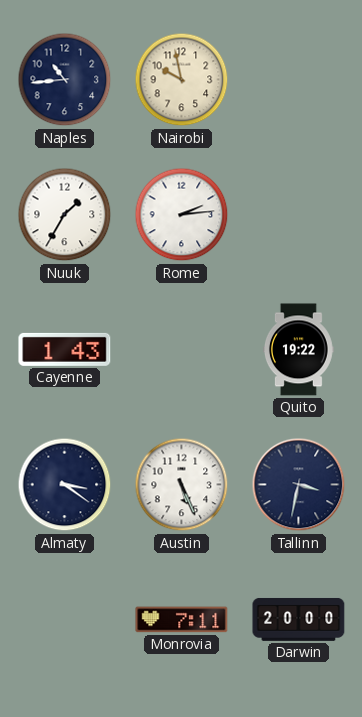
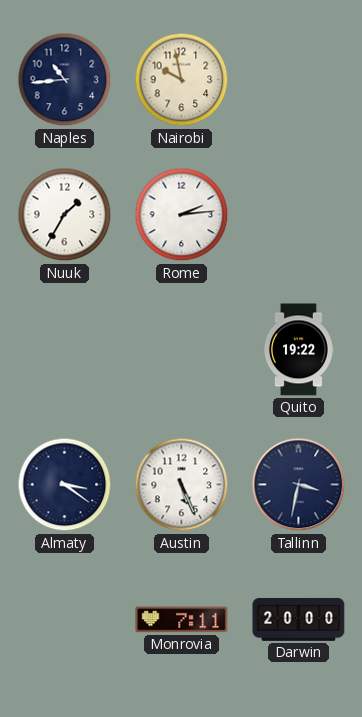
Cayenne: 1:43 -> none (65, 349)
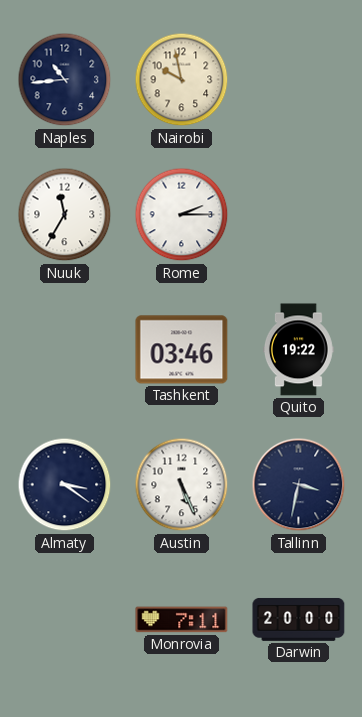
Nuuk: 1:35 -> 11:35 (65, 215)
Rome: 2:14 -> 2:15 (182, 215)
Tashkent: none -> 03:46 (182, 350)
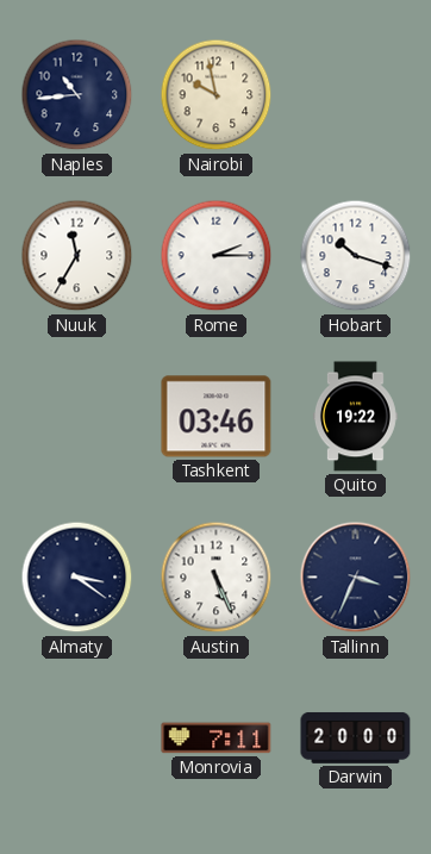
Hobart: none -> 10:18 (356, 256)
Tallinn: 3:32 -> 3:34 (356, 578)
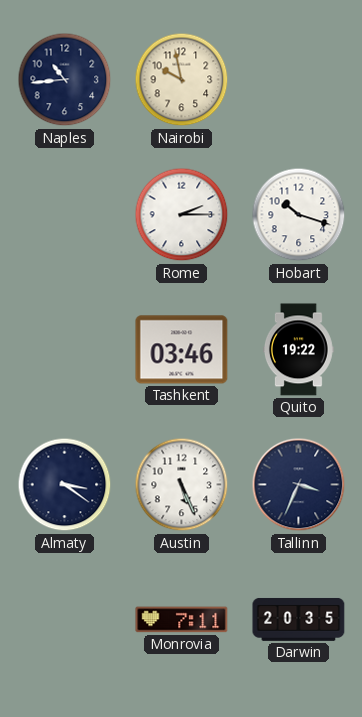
Nuuk: 11:35 -> none (77, 256)
Darwin: 20:00 -> 20:35 (299, 619)
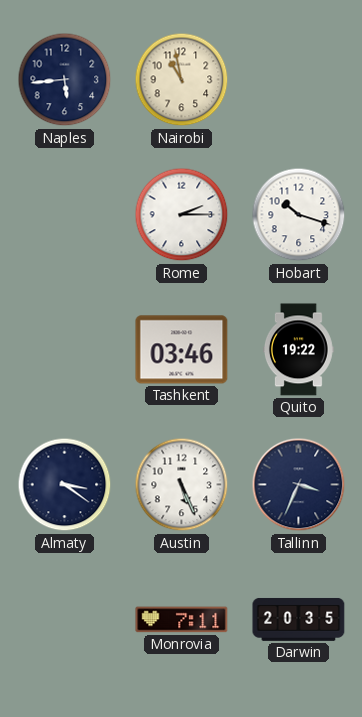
Naples: 10:44 -> 5:44 (65, 80)
Nairobi: 9:58 -> 10:58 (182, 80)
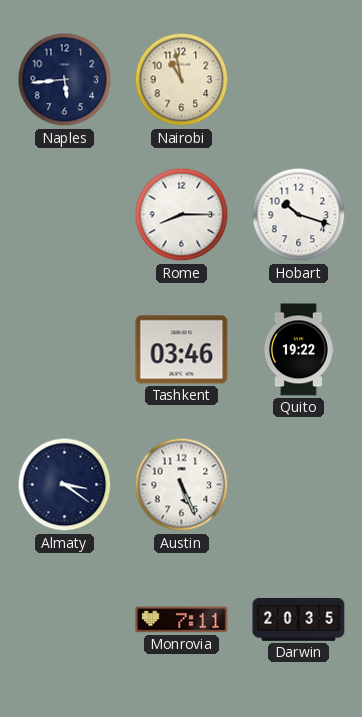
Rome: 2:15 -> 8:15 (182, 215)
Tallinn: 3:34 -> none (299, 485)
